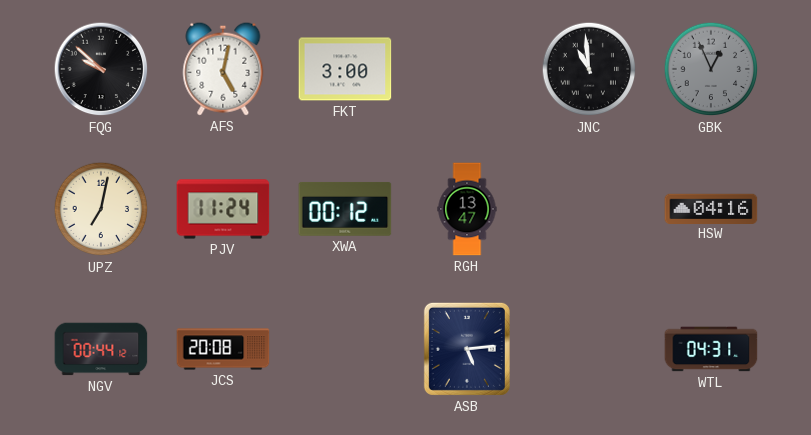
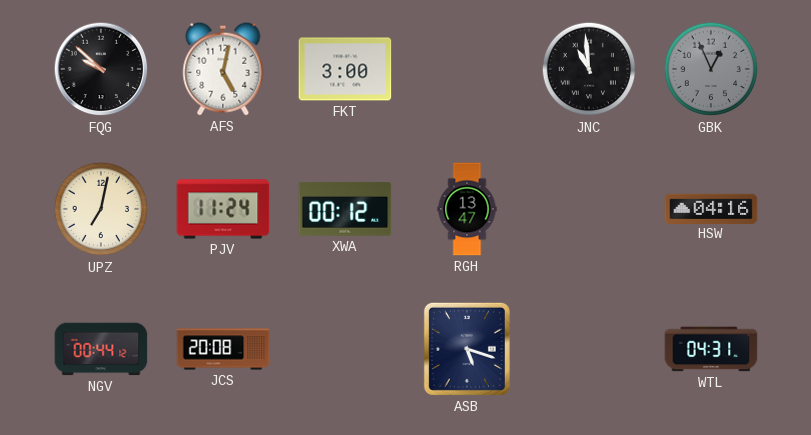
ASB: 5:14 -> 5:18 (467, 349)
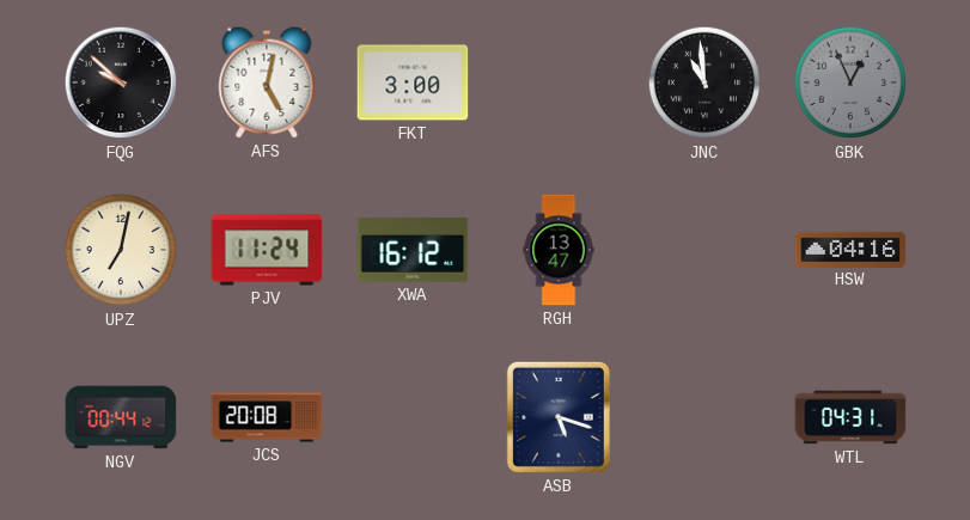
XWA: 00:12 -> 16:12 (413, 250)
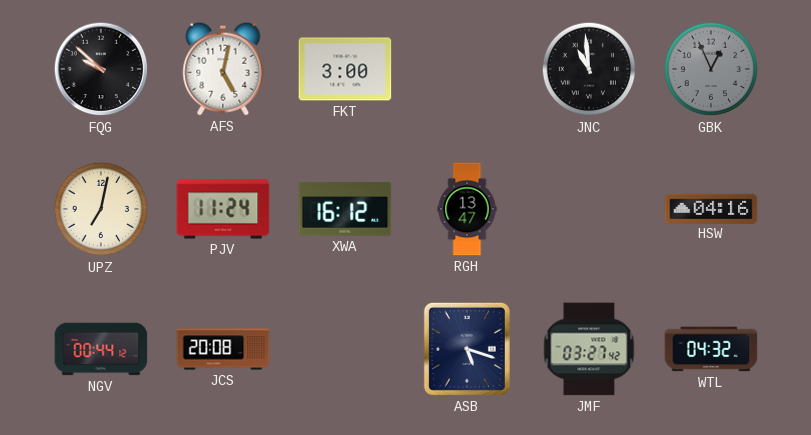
JMF: none -> 03:27 (589, 349)
WTL: 04:31 -> 04:32 (711, 349)
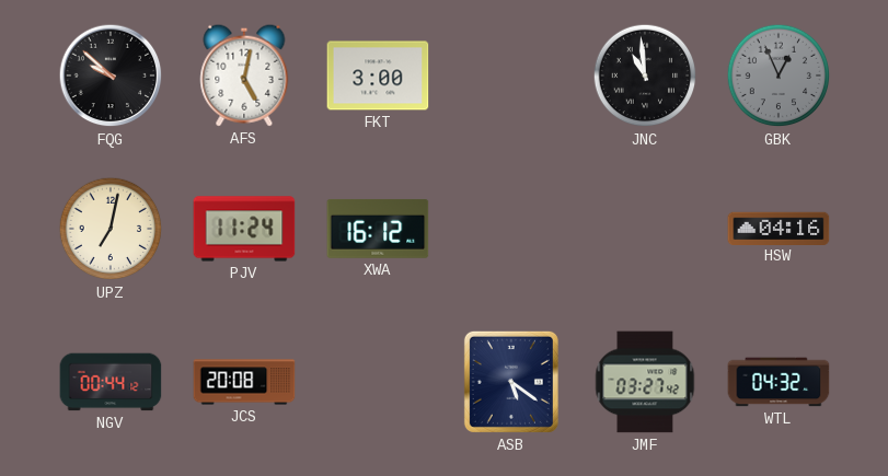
RGH: 13:47 -> none (467, 209)
ASB: 5:18 -> 5:21 (511, 382)
